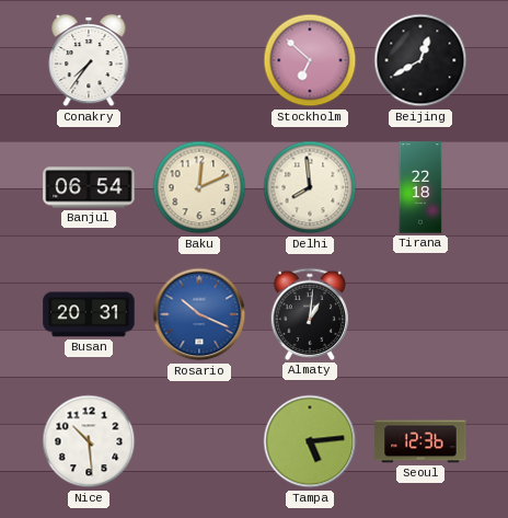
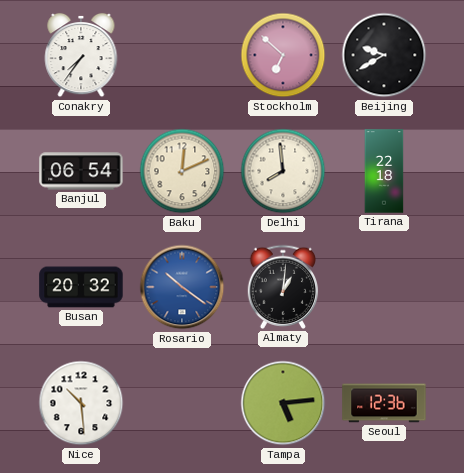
Beijing: 12:40 -> 9:40 (384, 55)
Busan: 20:31 -> 20:32 (81, 287)
Rosario: 10:19 -> 10:21 (182, 287)
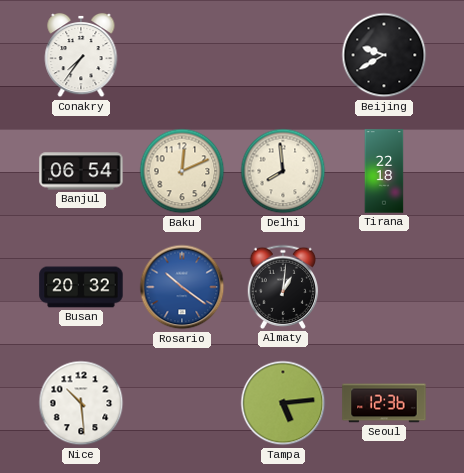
Stockholm: 6:52 -> none (283, 55)
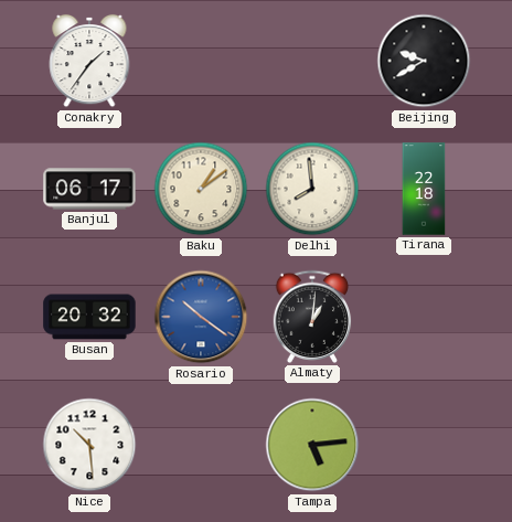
Conakry: 7:36 -> 1:36 (89, 61)
Banjul: 06:54 -> 06:17 (89, 189)
Baku: 12:11 -> 1:09 (201, 189)
Seoul: 12:36 -> none (384, 403)
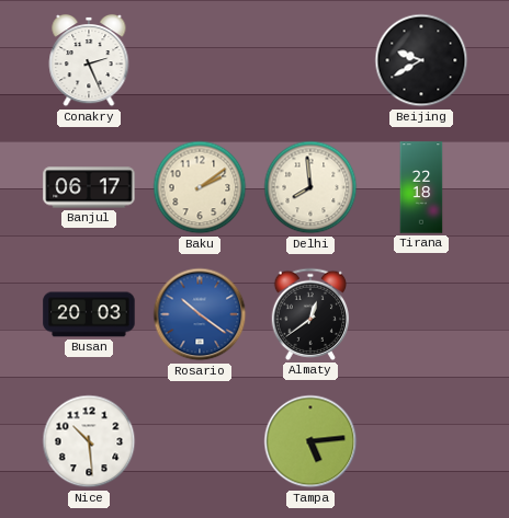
Conakry: 1:36 -> 2:26 (89, 60)
Baku: 1:09 -> 2:09 (200, 187)
Busan: 20:32 -> 20:03 (89, 314)
Almaty: 1:01 -> 12:39 (310, 314)
